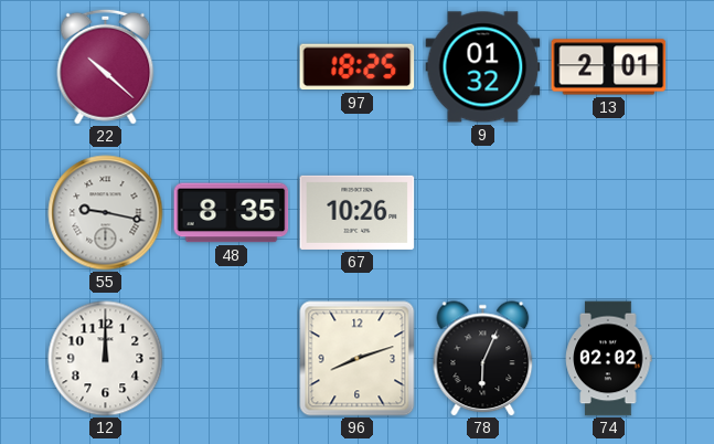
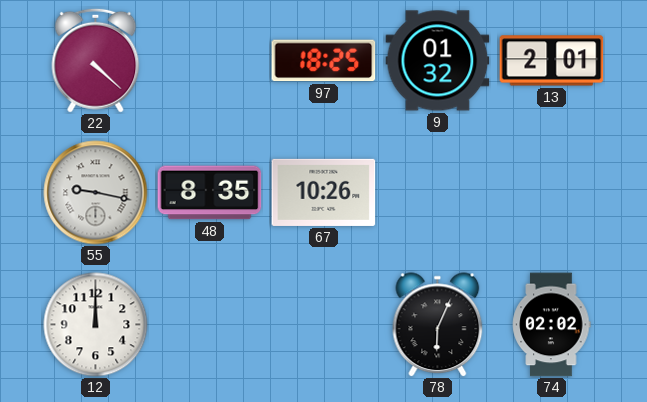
22: 10:22 -> 4:22 (96, 60)
96: 8:12 -> none (358, 359)
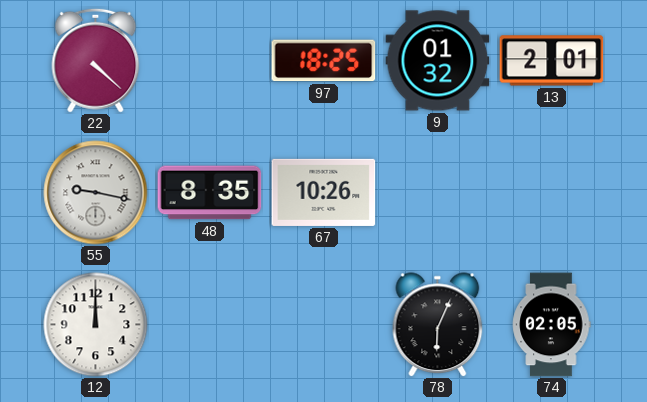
74: 02:02 -> 02:05 (552, 325)
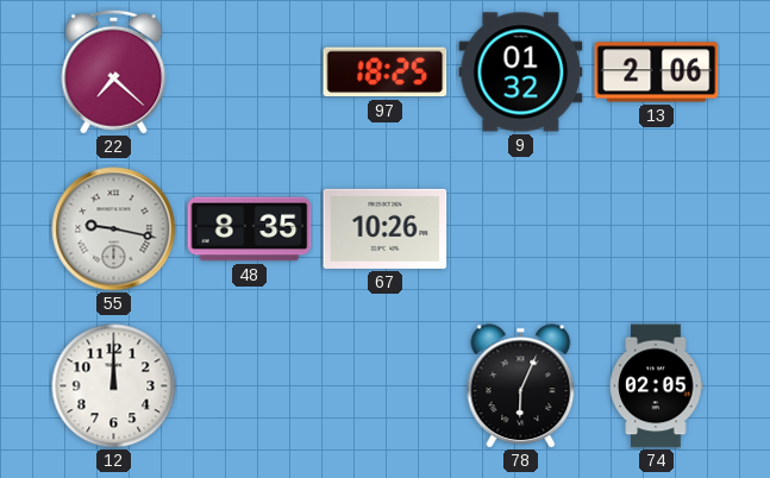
22: 4:22 -> 7:22 (114, 71)
13: 2:01 -> 2:06 (657, 73)
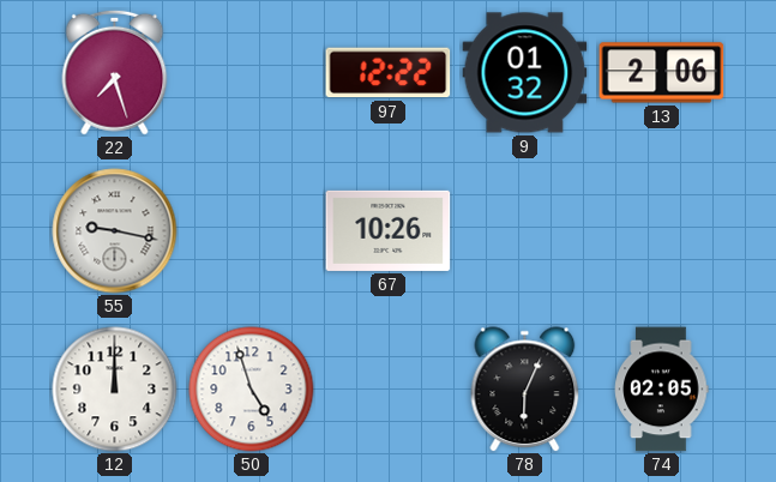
22: 7:22 -> 7:27 (115, 72)
97: 18:25 -> 12:22 (389, 73)
48: 8:35 -> none (250, 229)
50: none -> 4:57 (252, 390)
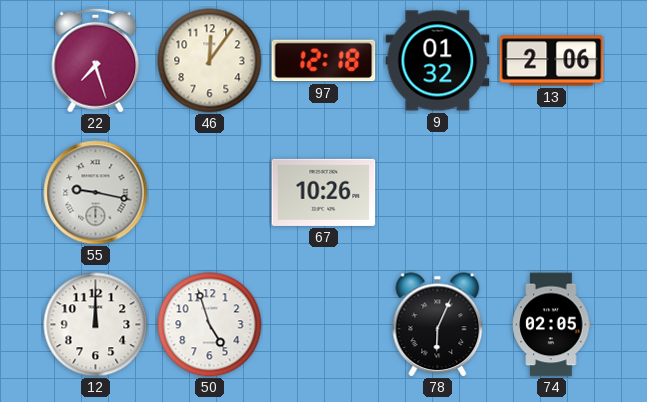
46: none -> 12:06 (210, 61)
97: 12:22 -> 12:18 (324, 61)
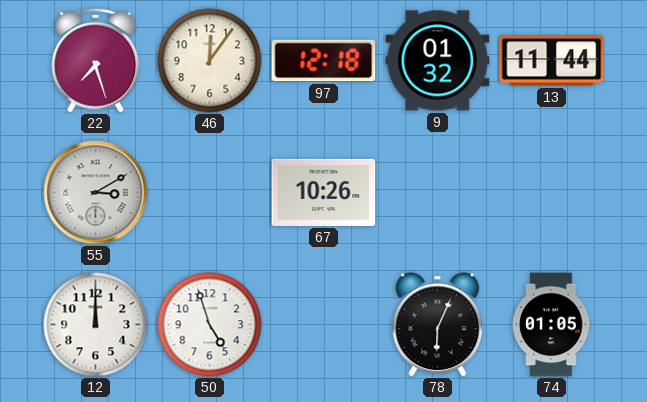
13: 2:06 -> 11:44 (552, 61)
55: 9:17 -> 3:10 (96, 193)
74: 02:05 -> 01:05 (552, 325)
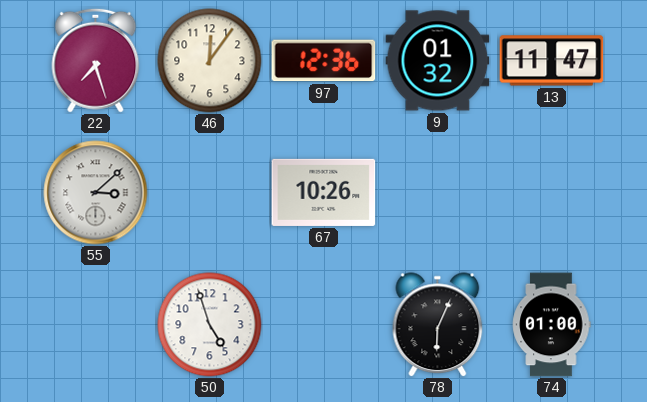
97: 12:18 -> 12:36 (324, 61)
13: 11:44 -> 11:47 (552, 61)
55: 3:10 -> 3:08 (96, 193)
12: 12:00 -> none (96, 325)
74: 01:05 -> 01:00 (552, 325)
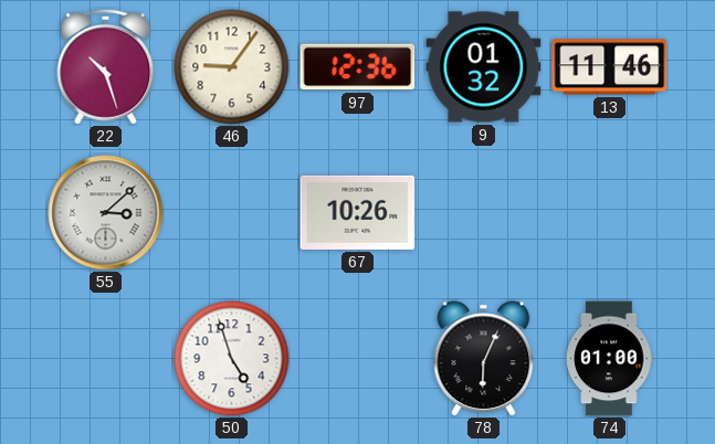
22: 7:27 -> 10:27 (106, 66)
46: 12:06 -> 9:06 (232, 67)
13: 11:47 -> 11:46 (610, 67)
